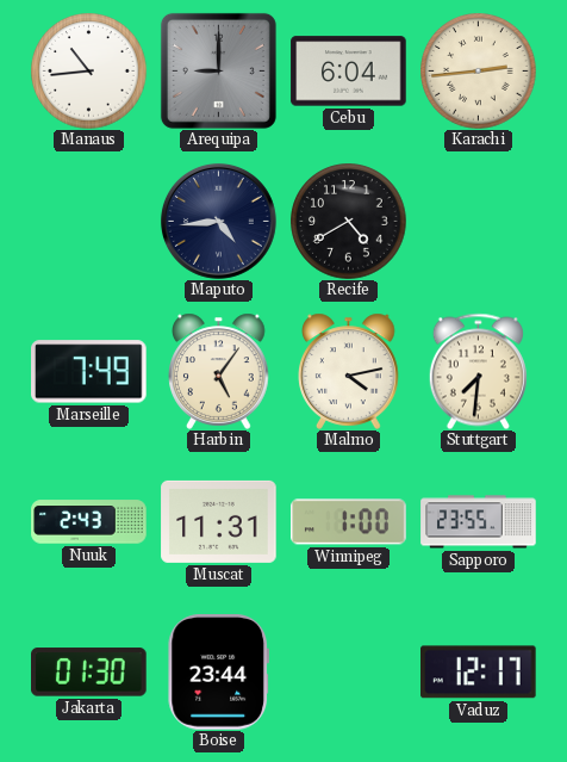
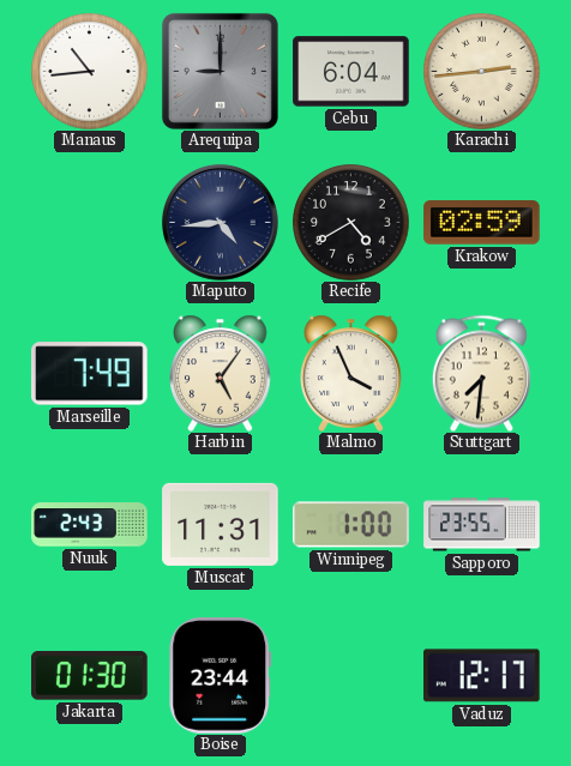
Krakow: none -> 02:59 (482, 223)
Malmo: 4:13 -> 3:56 (351, 373)
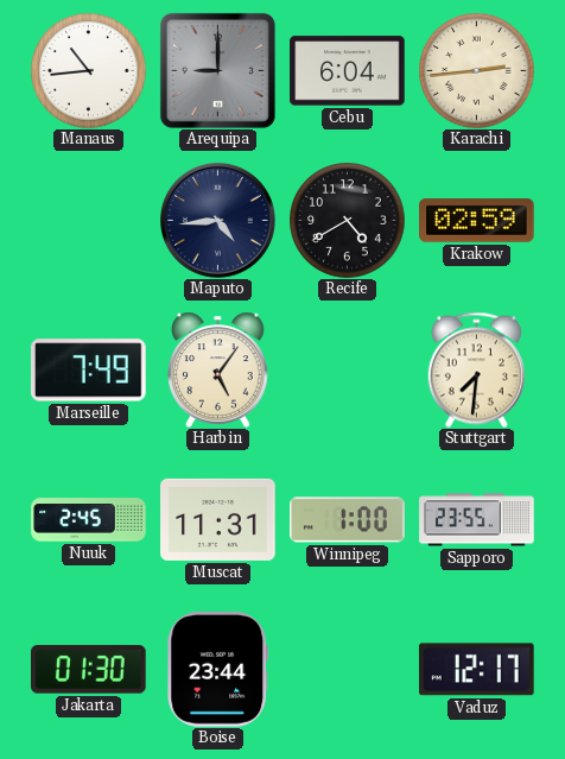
Malmo: 3:56 -> none (351, 373)
Nuuk: 2:43 -> 2:45 (89, 520)
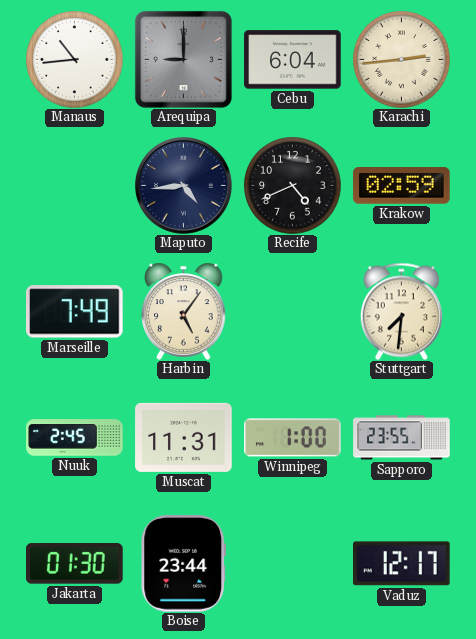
Recife: 4:40 -> 4:41 (293, 186)
